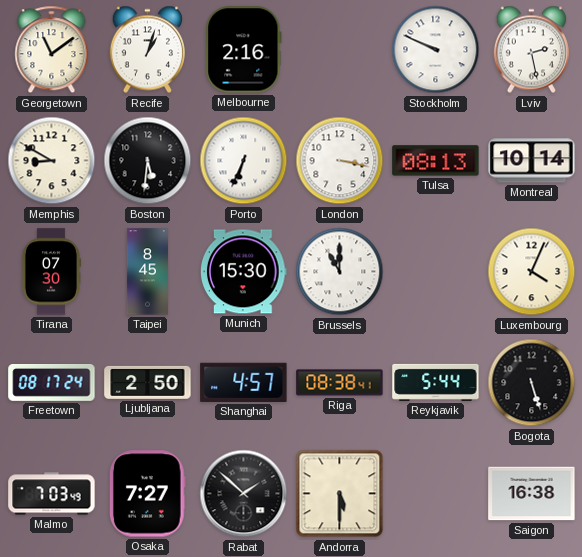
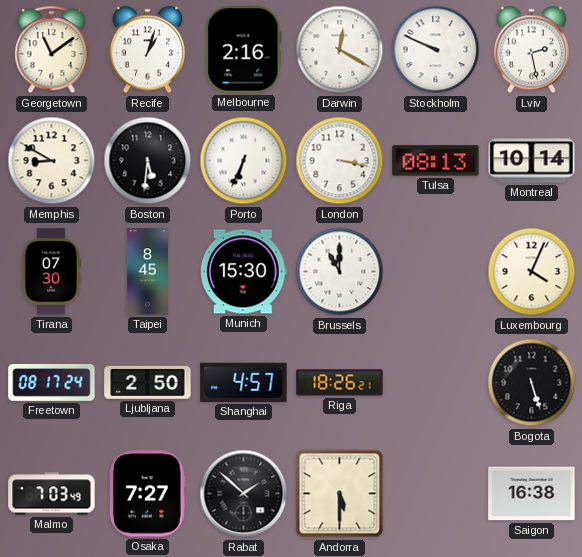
Darwin: none -> 12:20 (340, 50)
Riga: 08:38 -> 18:26 (340, 383)
Reykjavik: 5:44 -> none (436, 382)
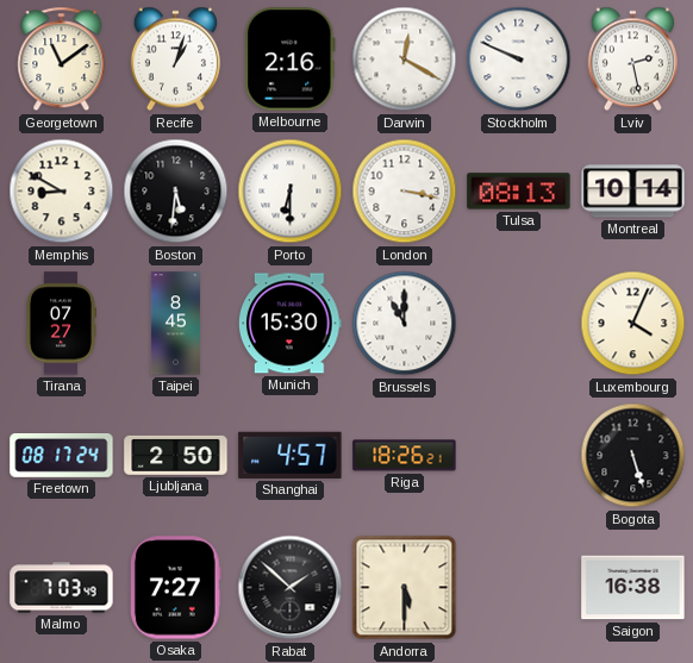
Porto: 6:34 -> 6:30 (291, 192)
Tirana: 07:30 -> 07:27 (60, 324)
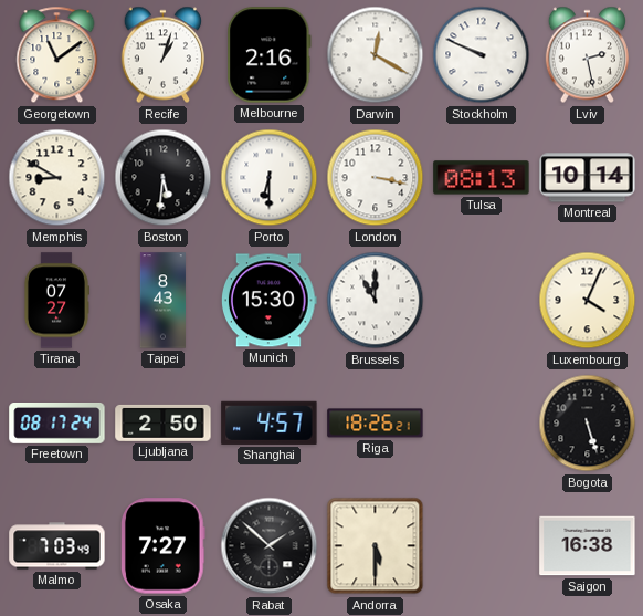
Taipei: 8:45 -> 8:43 (162, 301)
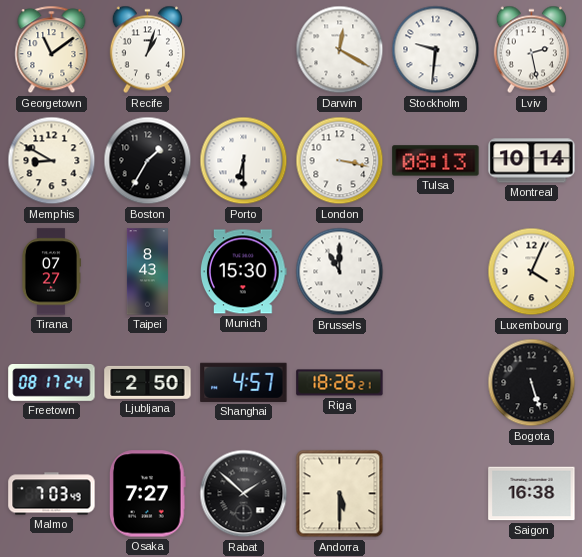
Melbourne: 2:16 -> none (270, 55)
Stockholm: 9:49 -> 9:31 (436, 50)
Boston: 5:31 -> 1:35 (148, 161)
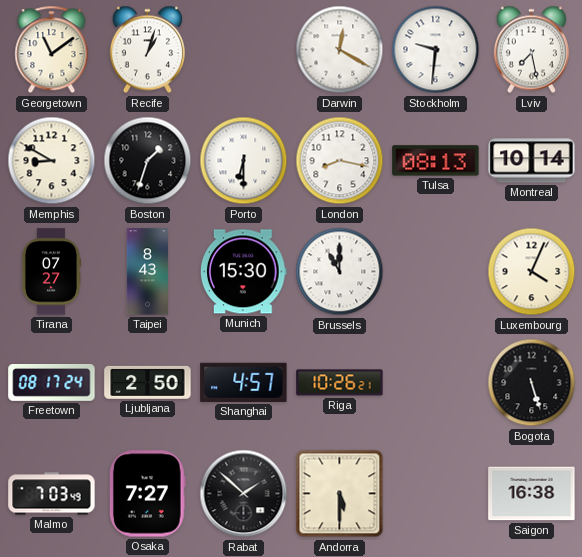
Lviv: 2:28 -> 7:28 (531, 50)
Boston: 1:35 -> 1:33 (148, 161)
London: 3:17 -> 8:17 (340, 161)
Riga: 18:26 -> 10:26 (340, 383)
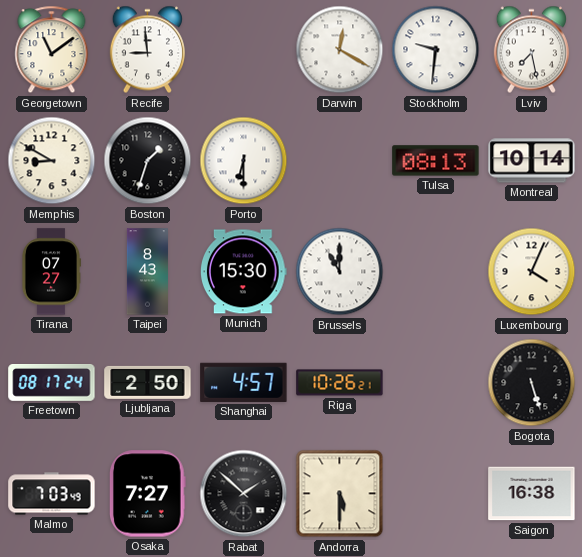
Recife: 1:03 -> 8:59 (147, 50)
London: 8:17 -> none (340, 161)
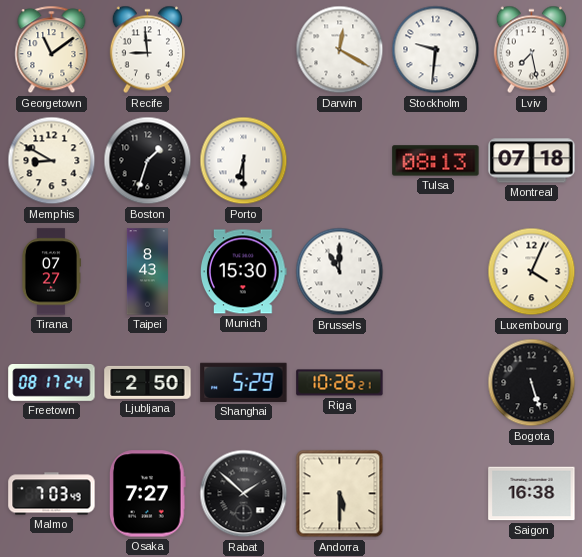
Montreal: 10:14 -> 07:18 (532, 161)
Shanghai: 4:57 -> 5:29 (244, 382)
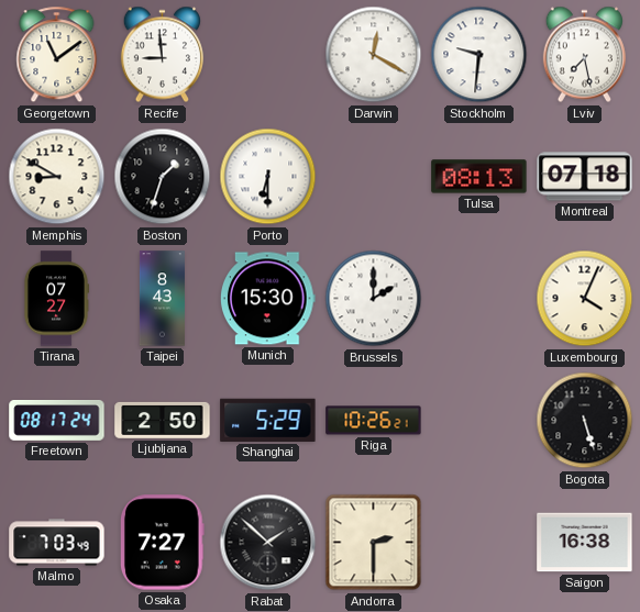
Brussels: 11:00 -> 2:00 (374, 299)
Andorra: 5:30 -> 2:30 (374, 543)
